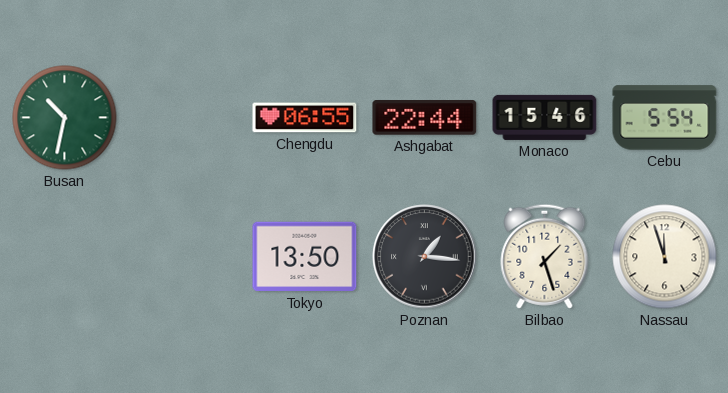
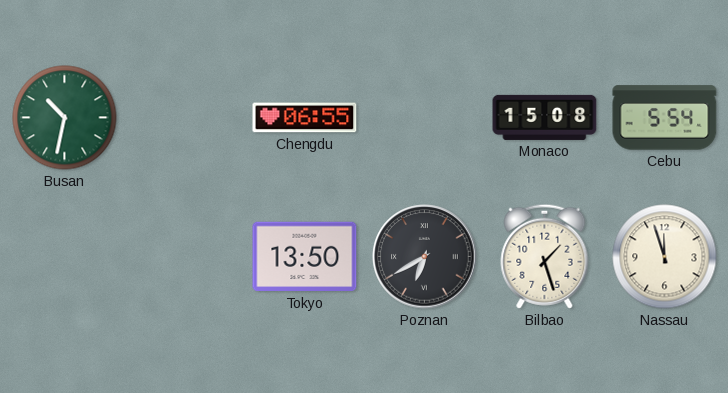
Ashgabat: 22:44 -> none (425, 118)
Monaco: 15:46 -> 15:08 (545, 117)
Poznan: 1:16 -> 6:40 (425, 257)
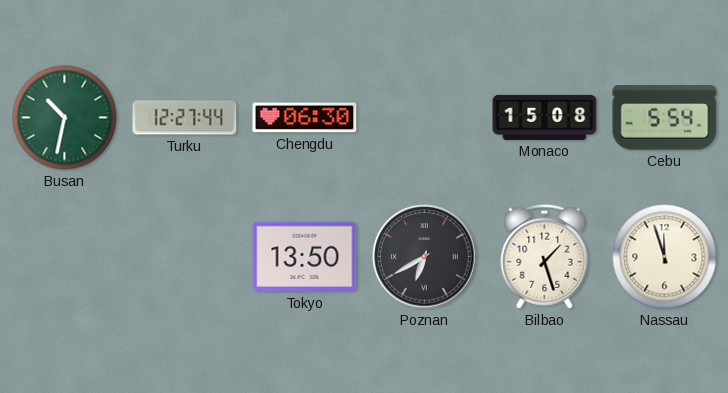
Turku: none -> 12:27 (185, 118)
Chengdu: 06:55 -> 06:30 (305, 118)
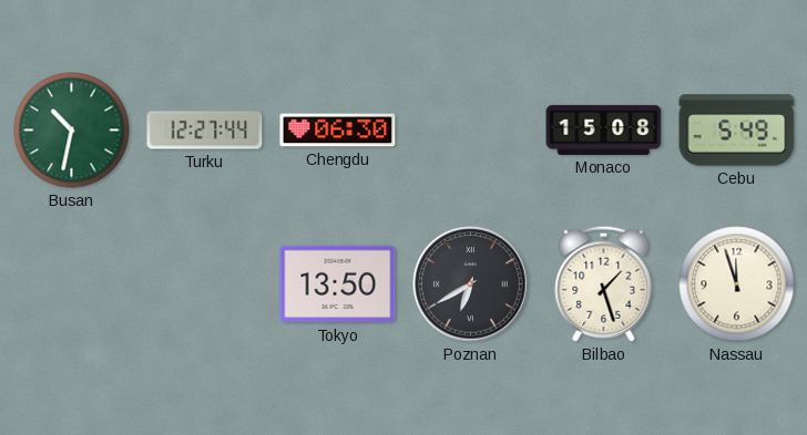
Cebu: 5:54 -> 5:49 (737, 131)
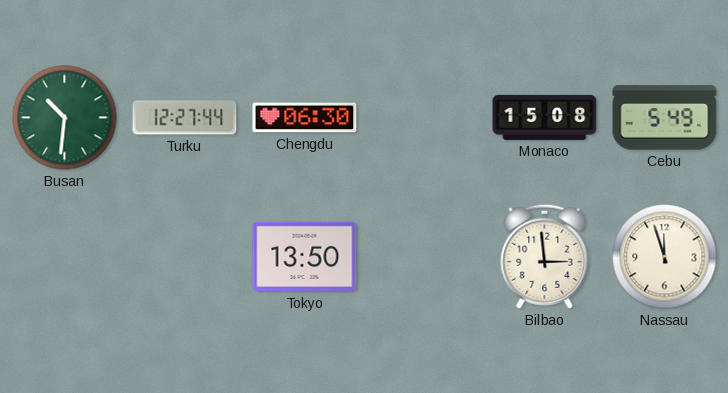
Busan: 10:32 -> 10:31 (65, 118)
Poznan: 6:40 -> none (471, 284)
Bilbao: 1:27 -> 2:59 (545, 256)
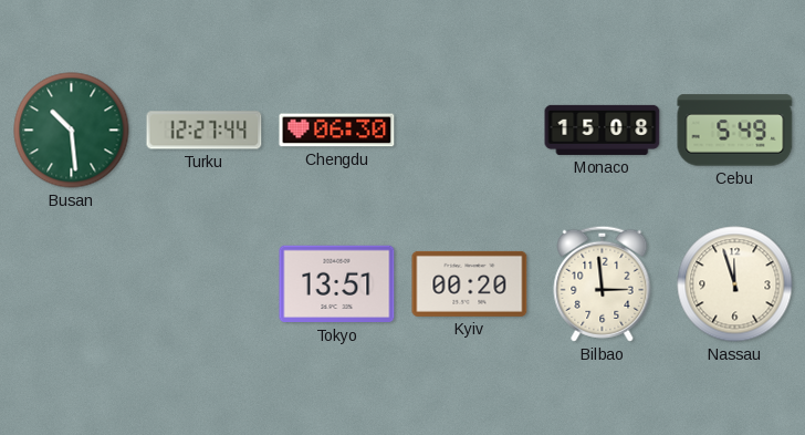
Busan: 10:31 -> 10:29 (72, 131)
Tokyo: 13:50 -> 13:51 (337, 284)
Kyiv: none -> 00:20 (470, 283)
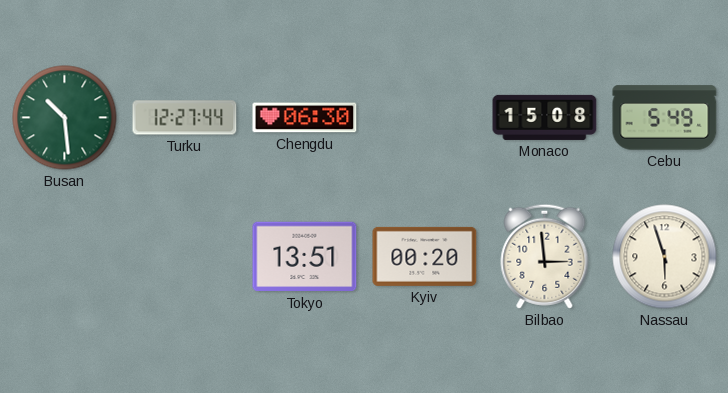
Nassau: 11:57 -> 5:57 (665, 257)
